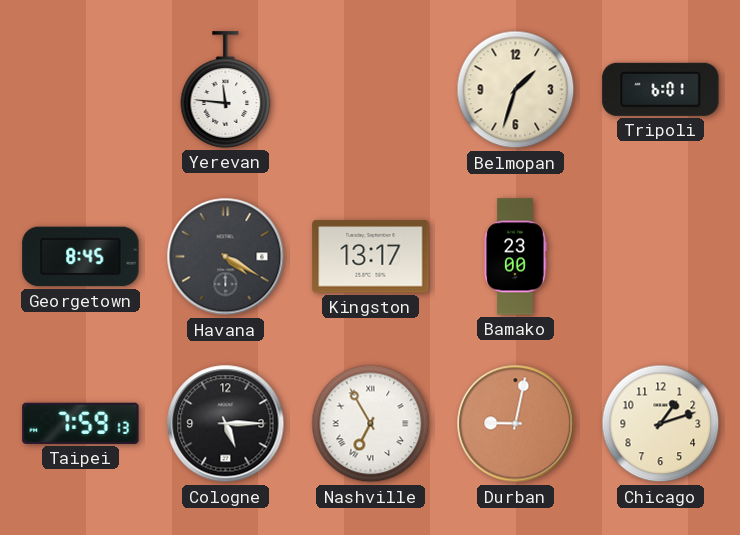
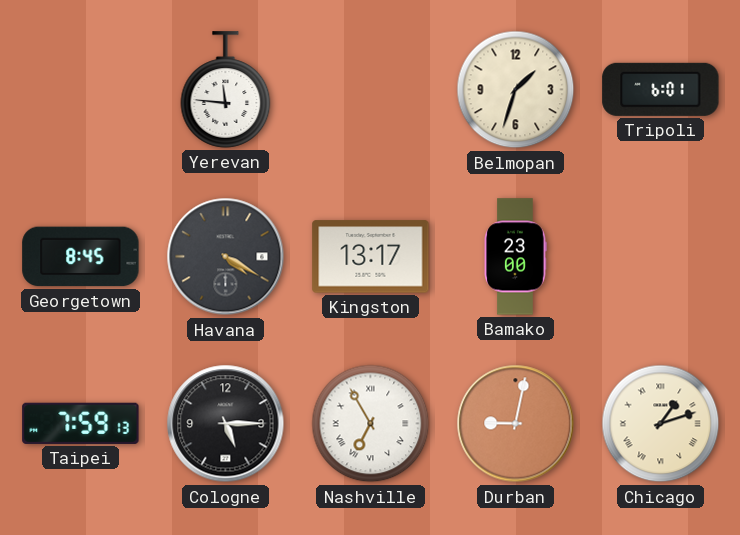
Chicago numerals: Arabic -> Roman (661, 424)
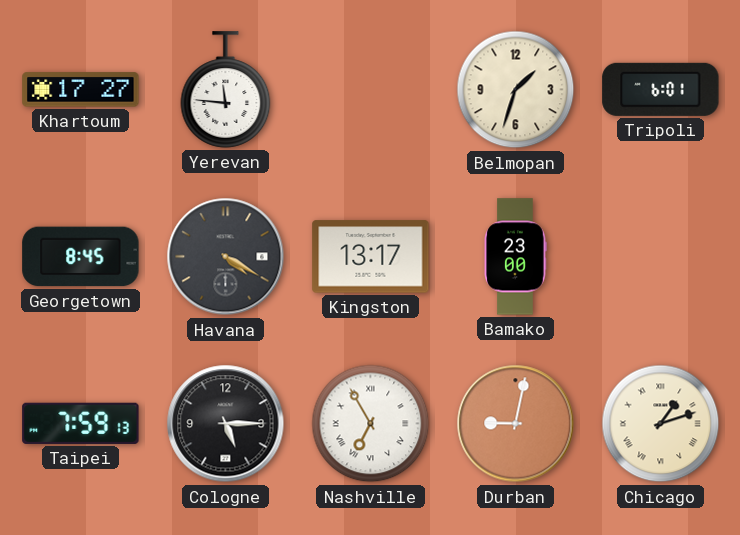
Khartoum: none -> 17:27 (81, 90)
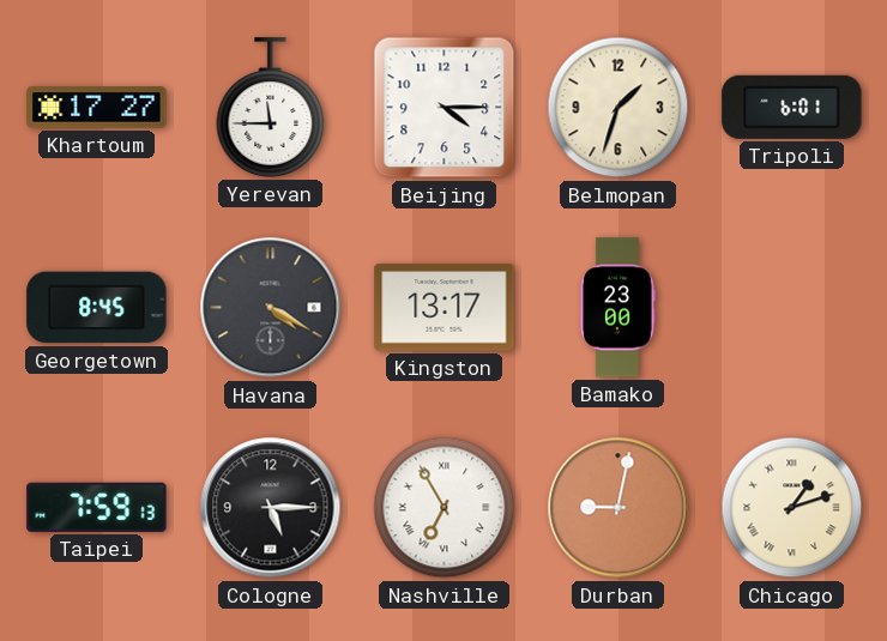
Yerevan: 11:46 -> 11:45 (271, 108)
Beijing: none -> 4:15 (445, 108)
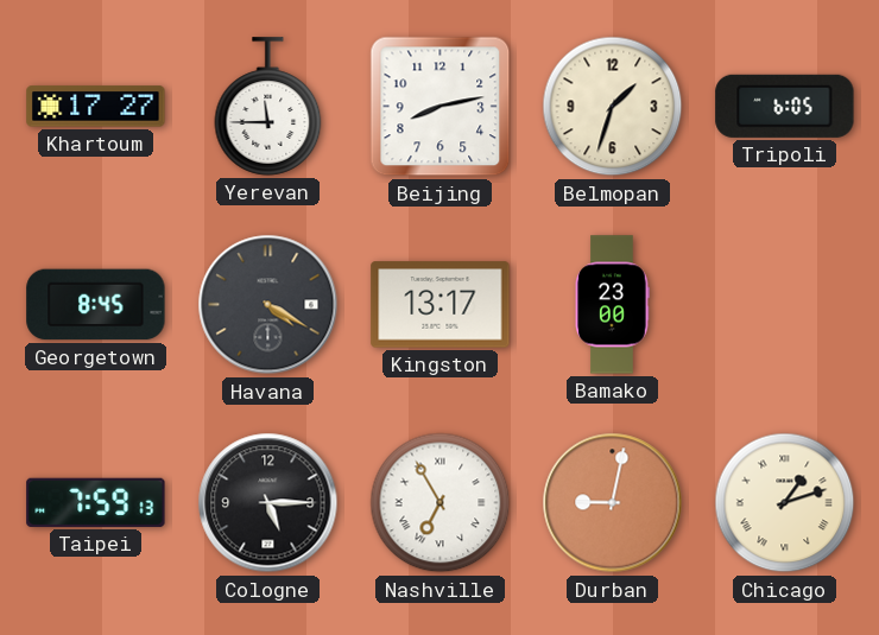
Beijing: 4:15 -> 8:13 (441, 107)
Tripoli: 6:01 -> 6:05 (785, 106)
